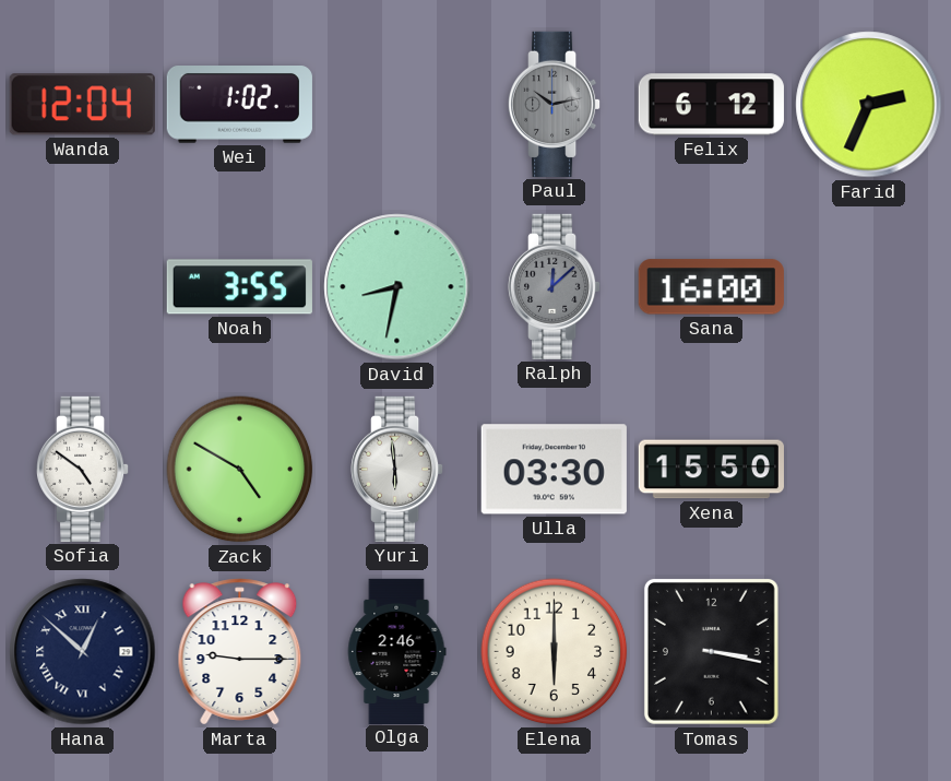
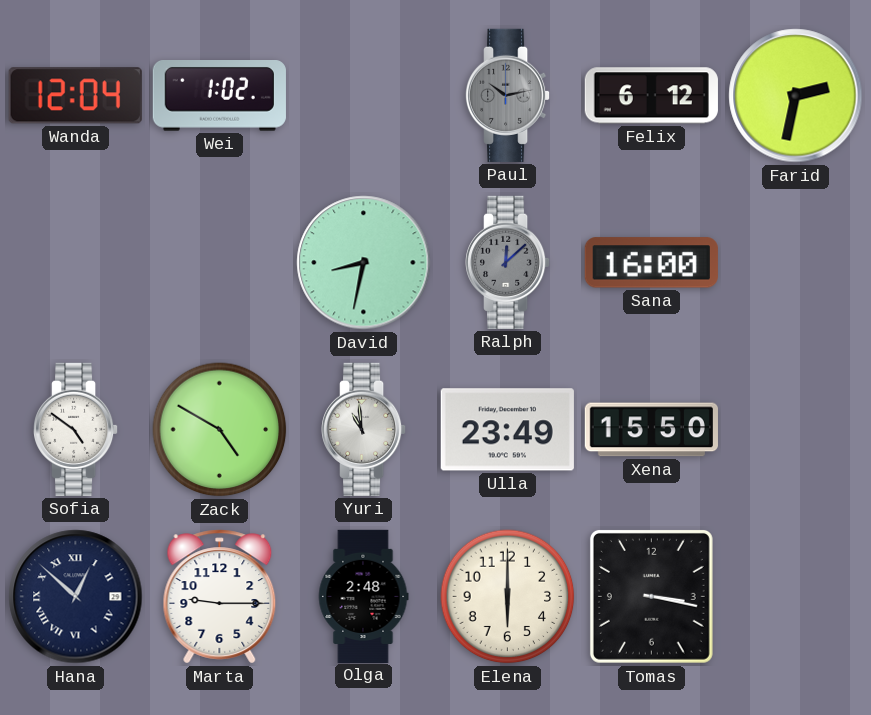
Farid: 2:34 -> 2:32 (796, 96)
Noah: 3:55 -> none (239, 287)
Yuri: 5:59 -> 10:59 (365, 429)
Ulla: 03:30 -> 23:49 (507, 430)
Olga: 2:46 -> 2:48 (363, 596)
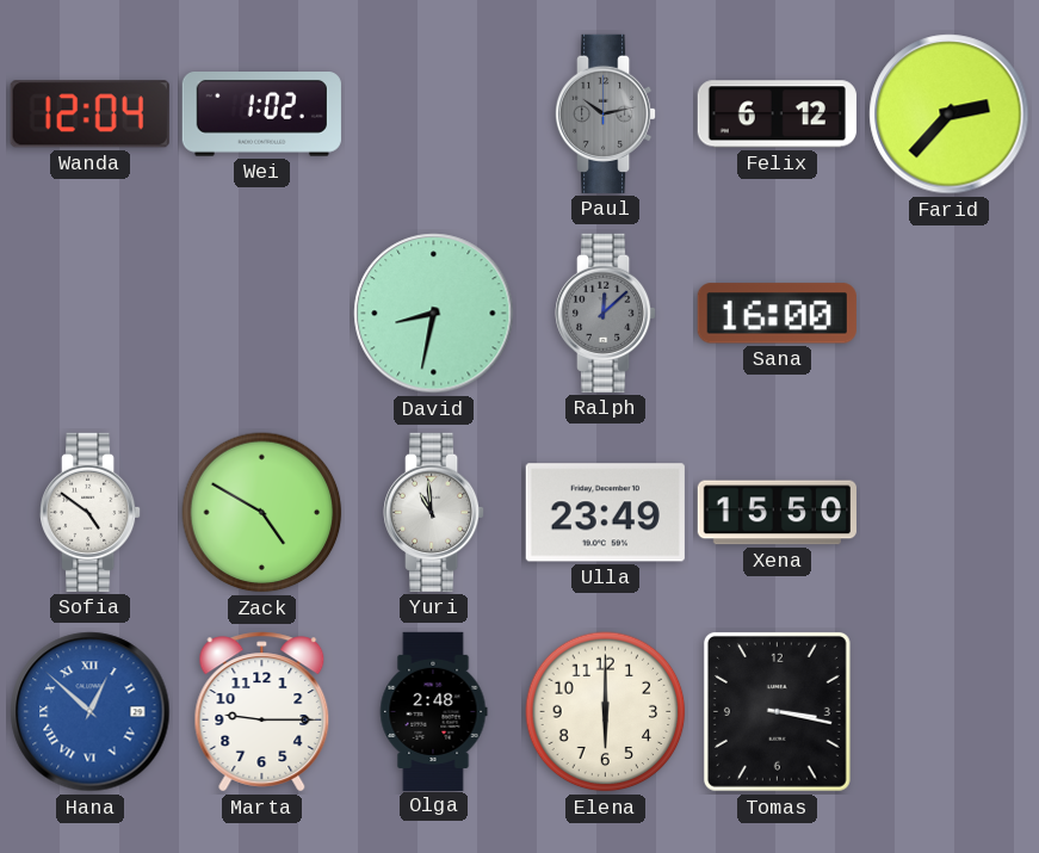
Farid: 2:32 -> 2:37 (950, 115)
Hana dial: navy -> blue (91, 712)
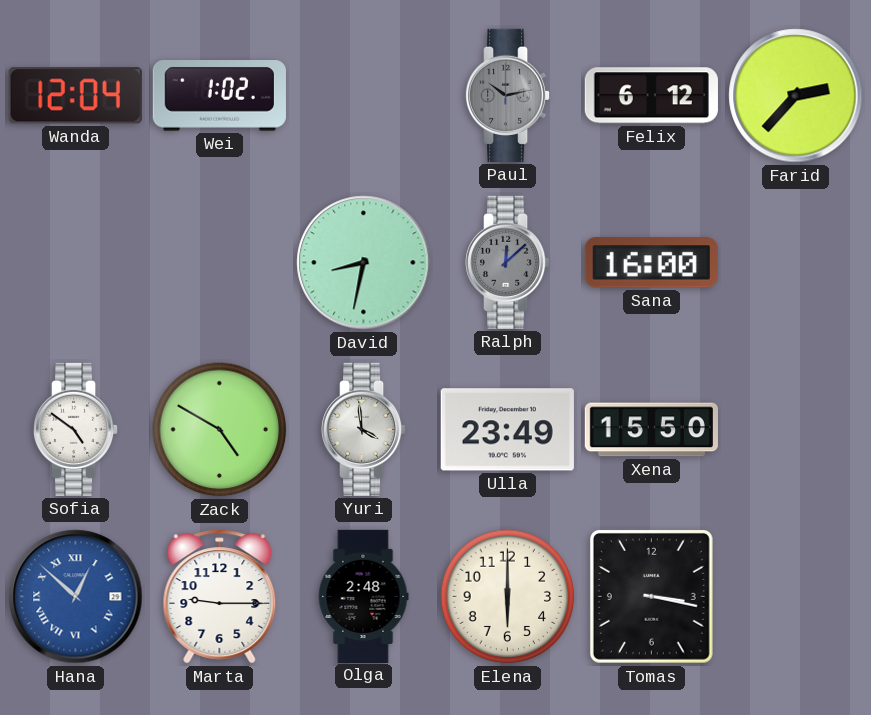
Yuri: 10:59 -> 3:59 (365, 429)
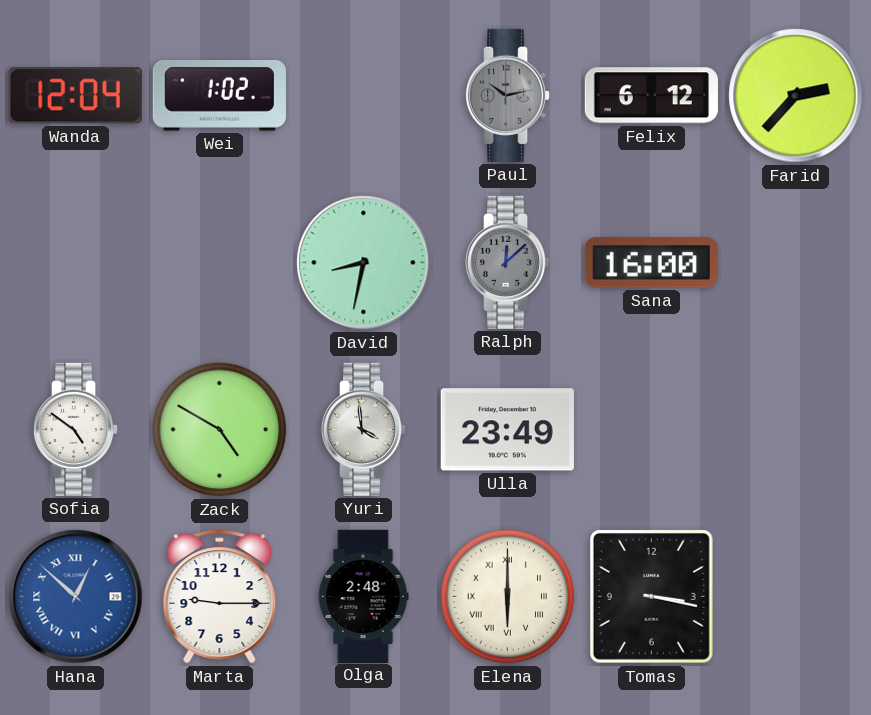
Xena: 15:50 -> none (651, 430)
Elena numerals: Arabic -> Roman (508, 597)
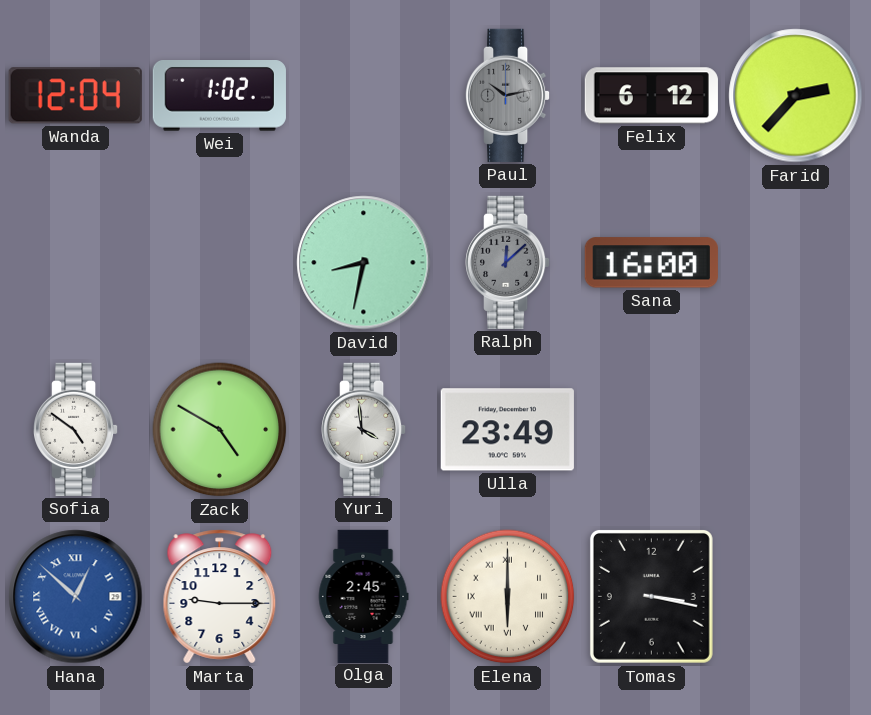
Olga: 2:48 -> 2:45 (363, 596)
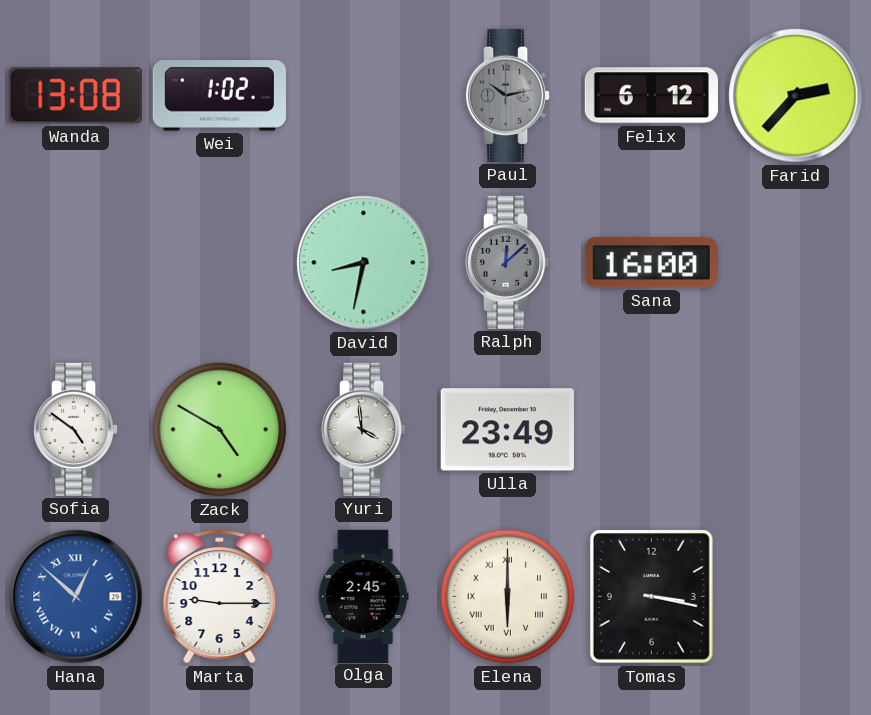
Wanda: 12:04 -> 13:08 (75, 96)
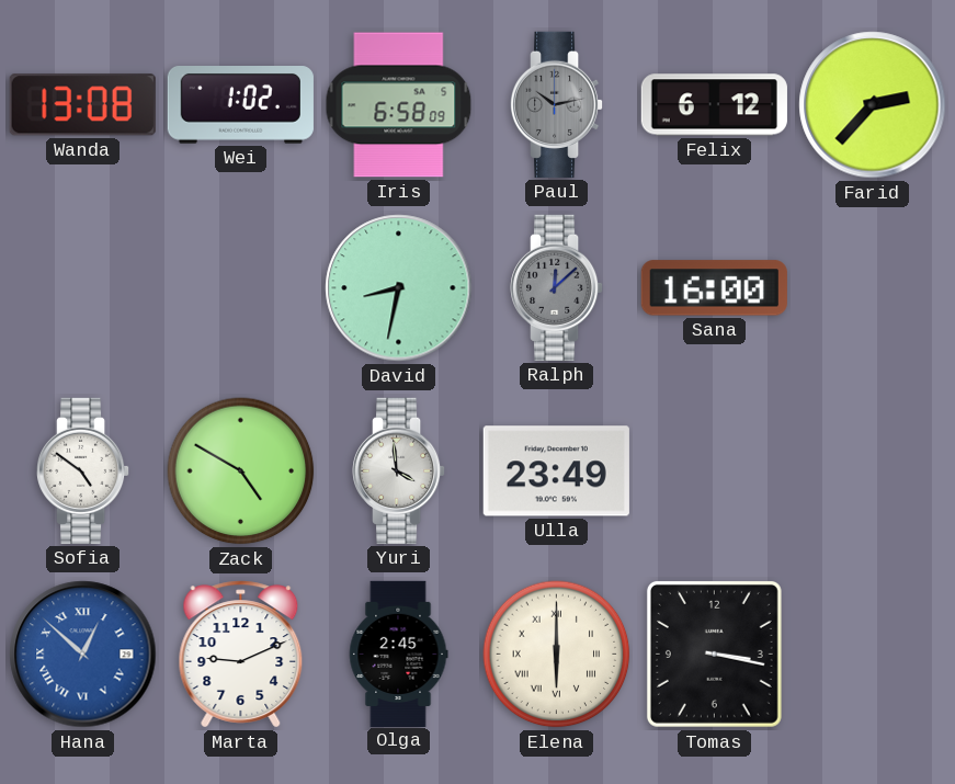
Iris: none -> 6:58 (399, 105)
Marta: 9:15 -> 9:11 (241, 655)
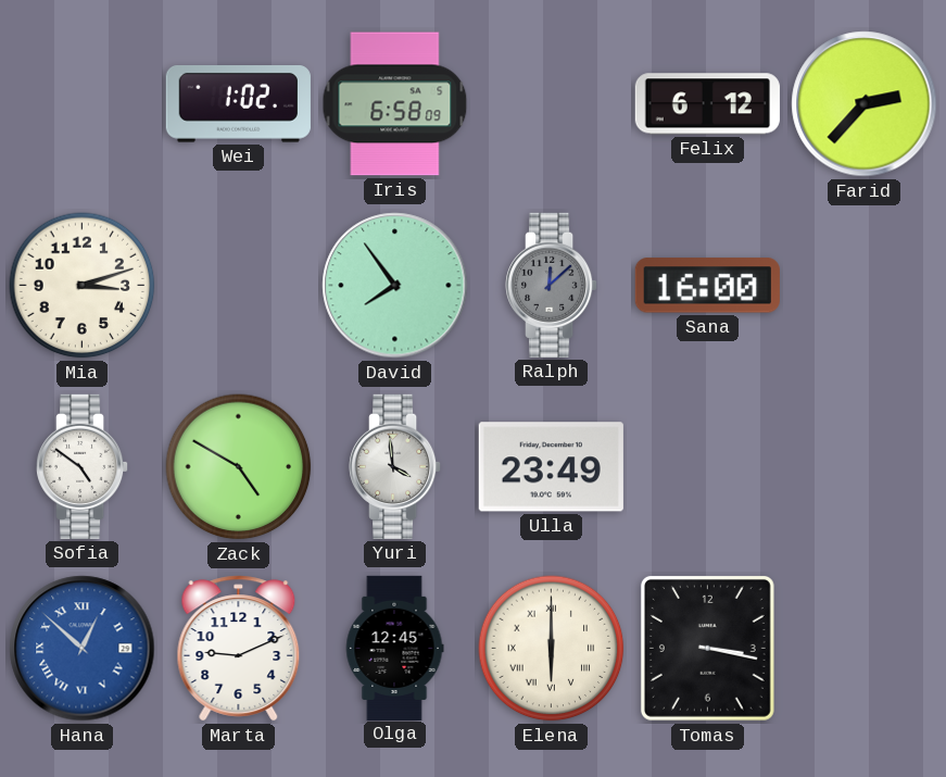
Wanda: 13:08 -> none (82, 105)
Paul: 10:13 -> none (558, 104)
Mia: none -> 3:12 (83, 286)
David: 8:32 -> 7:54 (395, 286)
Olga: 2:45 -> 12:45 (394, 648)
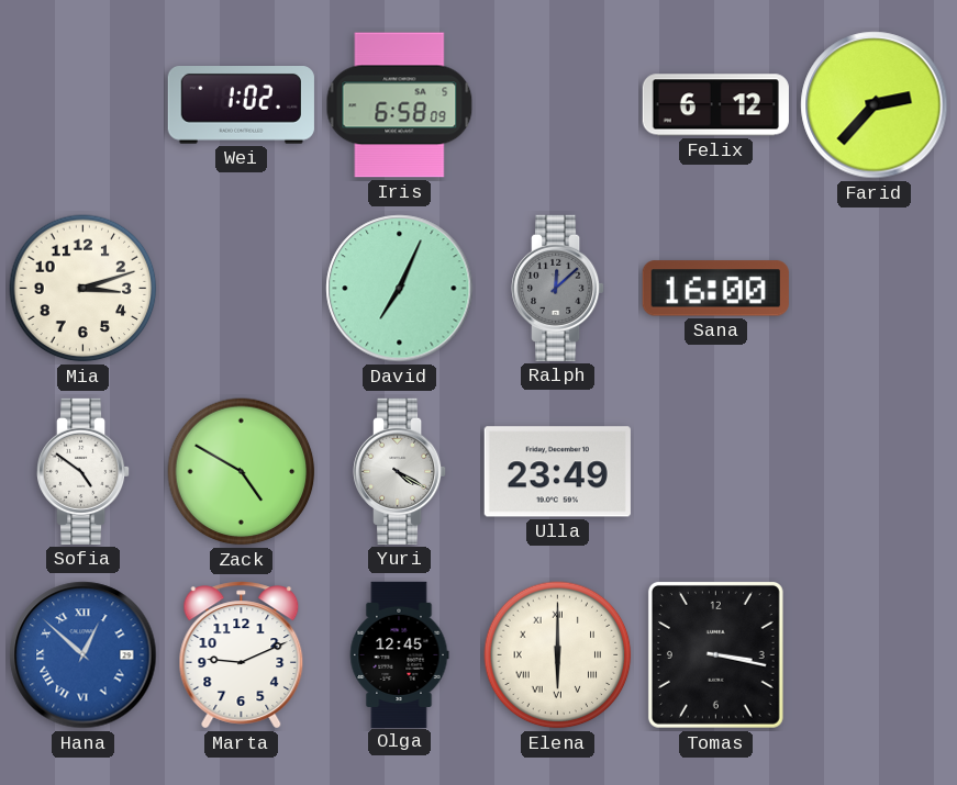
David: 7:54 -> 7:04 (400, 289)
Yuri: 3:59 -> 4:20 (401, 471)
